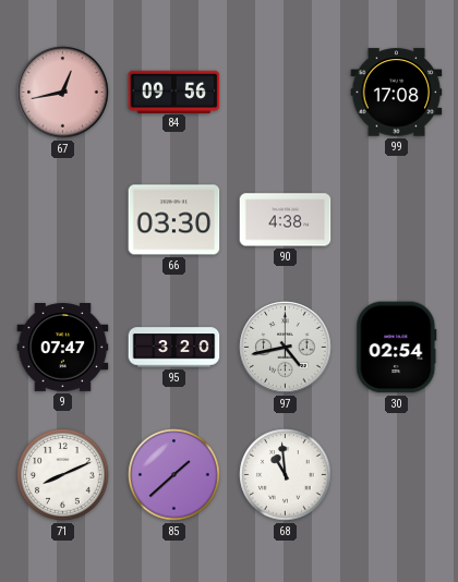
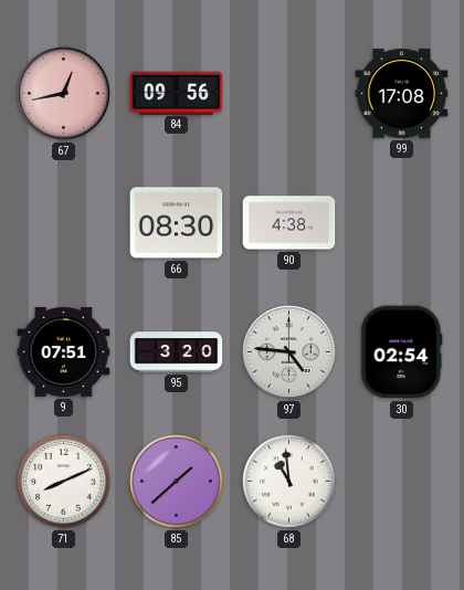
66: 03:30 -> 08:30 (177, 223)
9: 07:47 -> 07:51 (64, 352)
97: 4:43 -> 4:46 (289, 352)
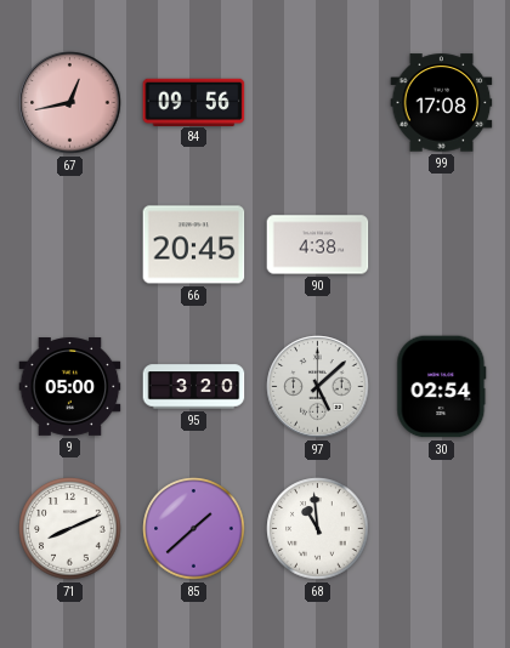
66: 08:30 -> 20:45 (194, 245)
9: 07:51 -> 05:00 (70, 387)
97: 4:46 -> 5:08 (318, 387)
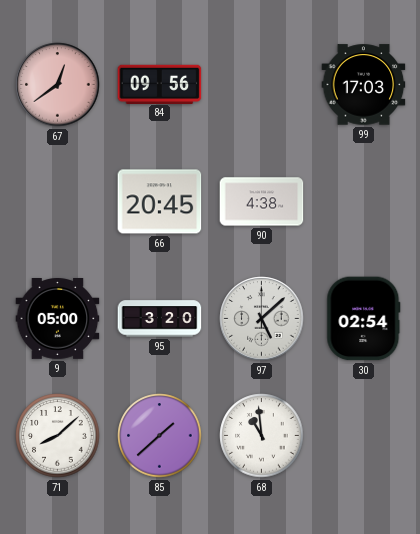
67: 12:43 -> 12:39 (58, 85)
99: 17:08 -> 17:03 (364, 85)
71: 8:11 -> 8:08 (58, 436)
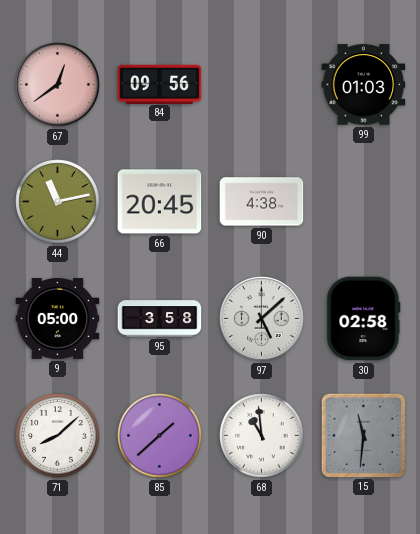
99: 17:03 -> 01:03 (364, 85)
44: none -> 11:13 (58, 202)
95: 3:20 -> 3:58 (160, 319)
30: 02:54 -> 02:58 (364, 319)
15: none -> 11:31 (363, 435)
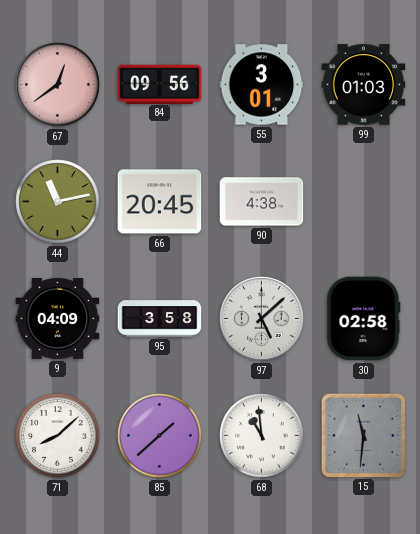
55: none -> 3:01 (262, 85)
9: 05:00 -> 04:09 (58, 319)
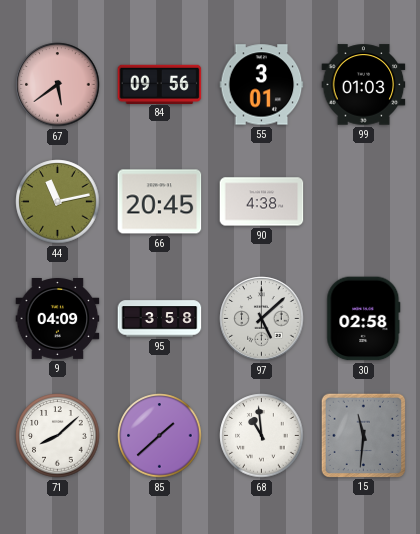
67: 12:39 -> 5:39 (58, 85)
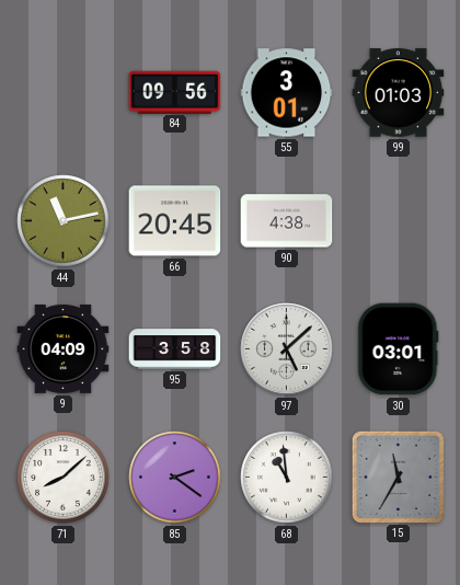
67: 5:39 -> none (58, 85)
30: 02:58 -> 03:01 (399, 349)
85: 1:38 -> 2:21 (175, 478)
15: 11:31 -> 11:35 (398, 477)
